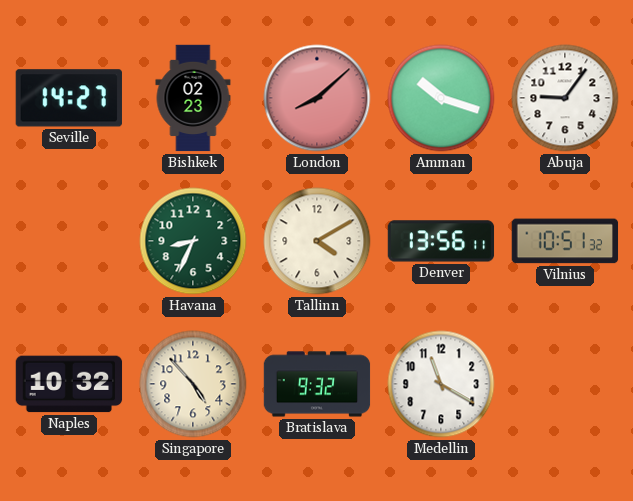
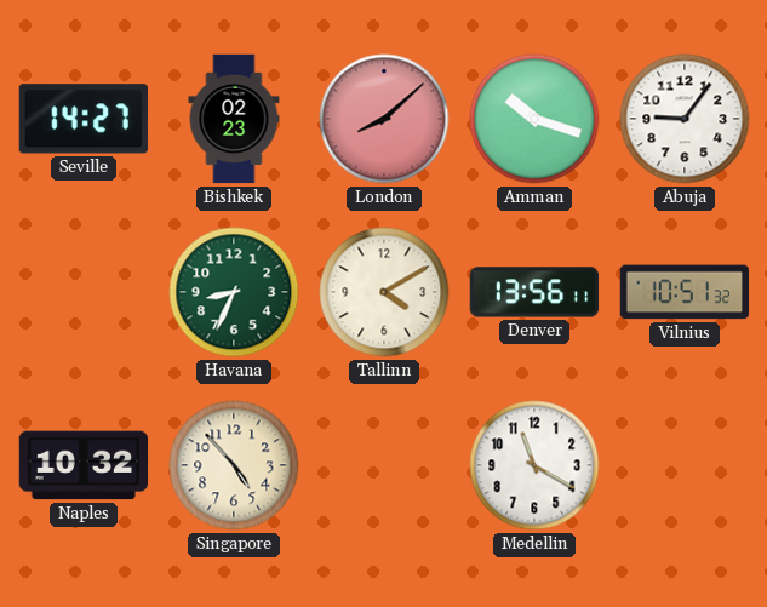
Bratislava: 9:32 -> none (317, 384)
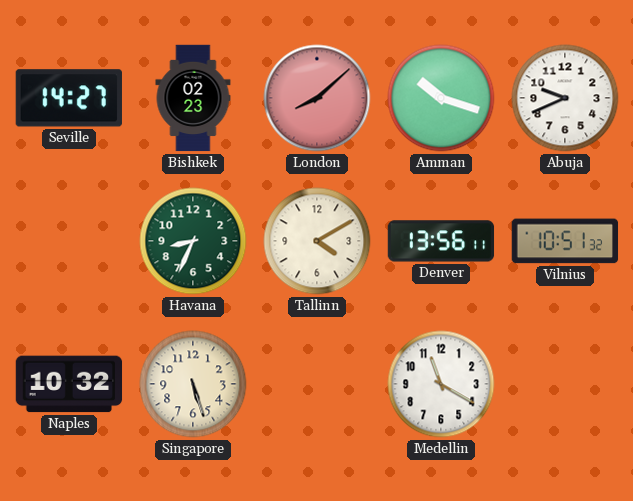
Abuja: 9:06 -> 9:41 (565, 98)
Singapore: 4:53 -> 5:27 (193, 384)
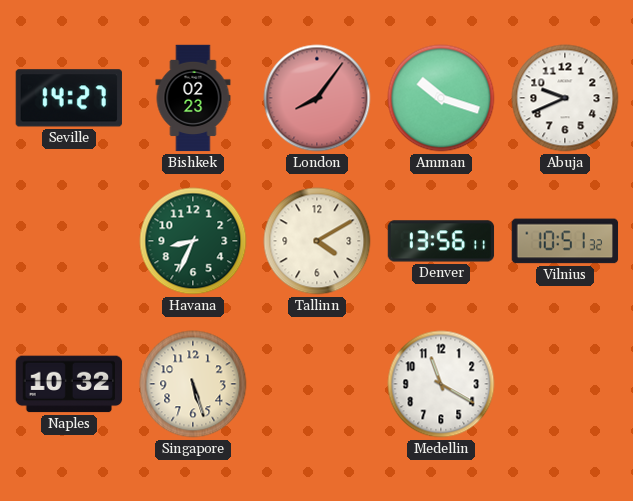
London: 8:08 -> 8:06 (317, 98)
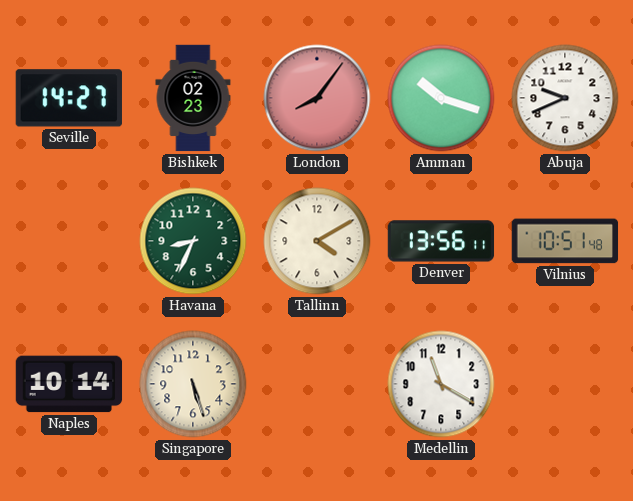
Vilnius: 10:51:32 -> 10:51:48 (565, 241)
Naples: 10:32 -> 10:14 (69, 384)
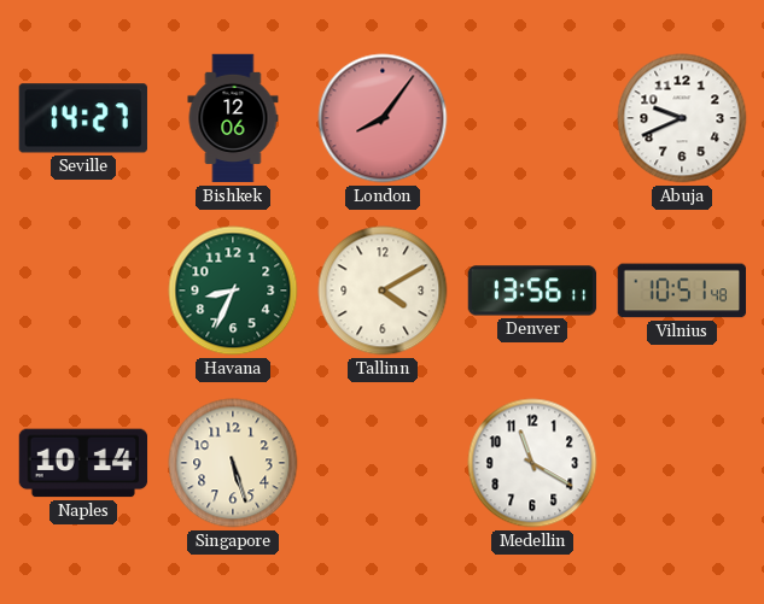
Bishkek: 02:23 -> 12:06 (233, 118)
Amman: 10:18 -> none (441, 98)
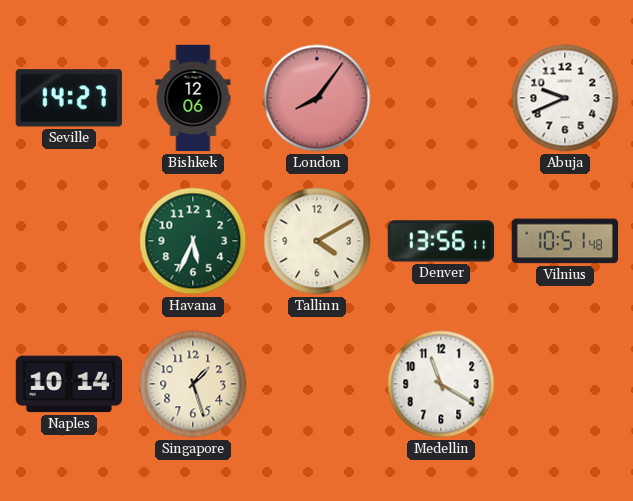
Havana: 8:34 -> 5:34 (193, 241)
Singapore: 5:27 -> 1:27 (193, 384)
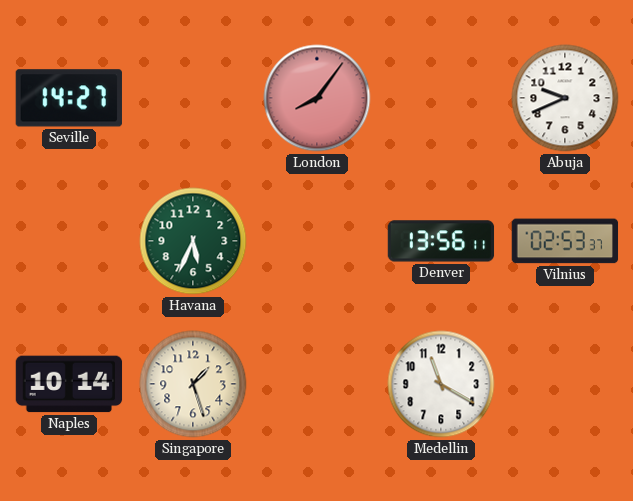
Bishkek: 12:06 -> none (193, 98)
Tallinn: 4:10 -> none (317, 241)
Vilnius: 10:51 -> 02:53 (565, 241)
